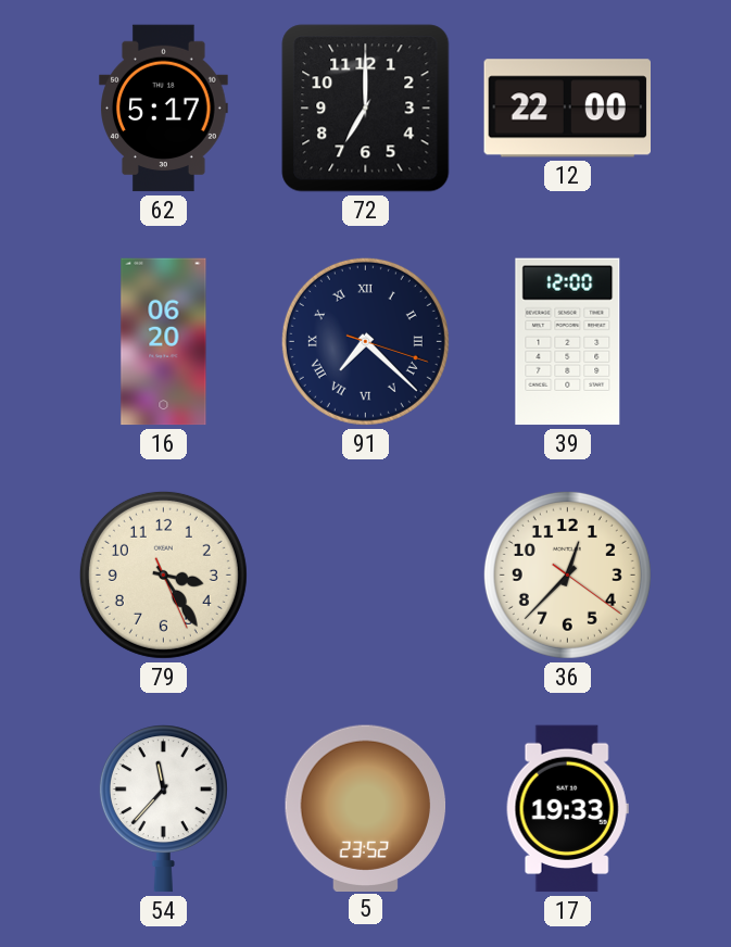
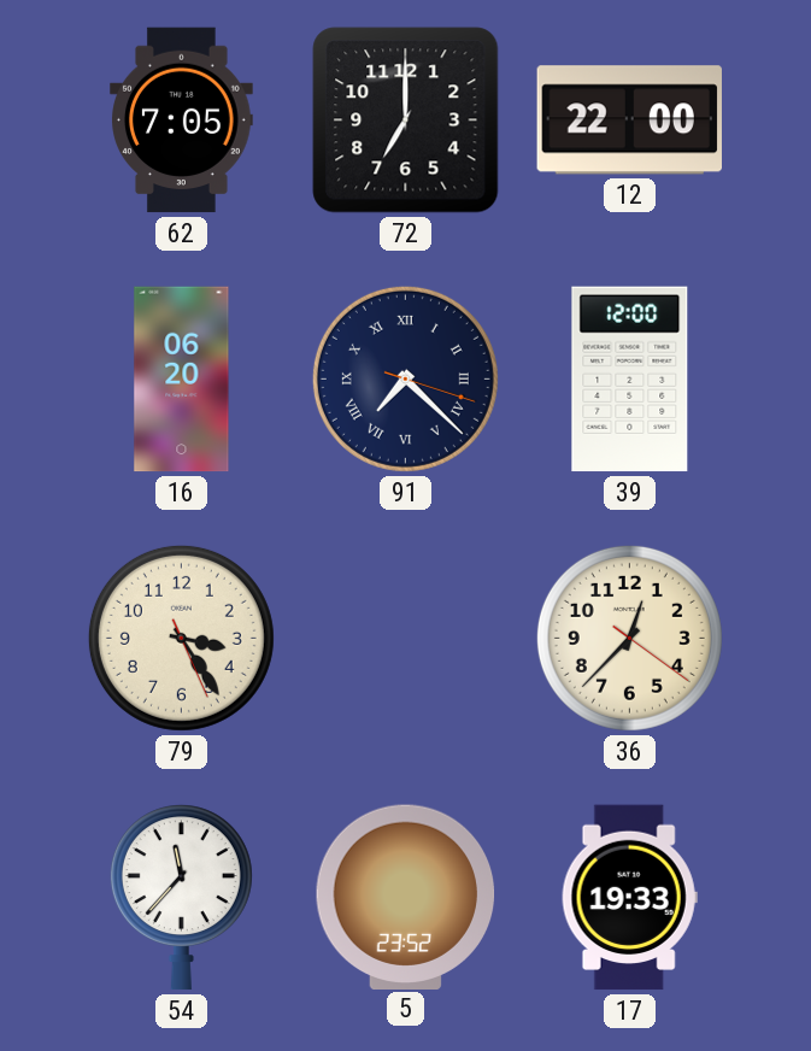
62: 5:17 -> 7:05 (182, 121)
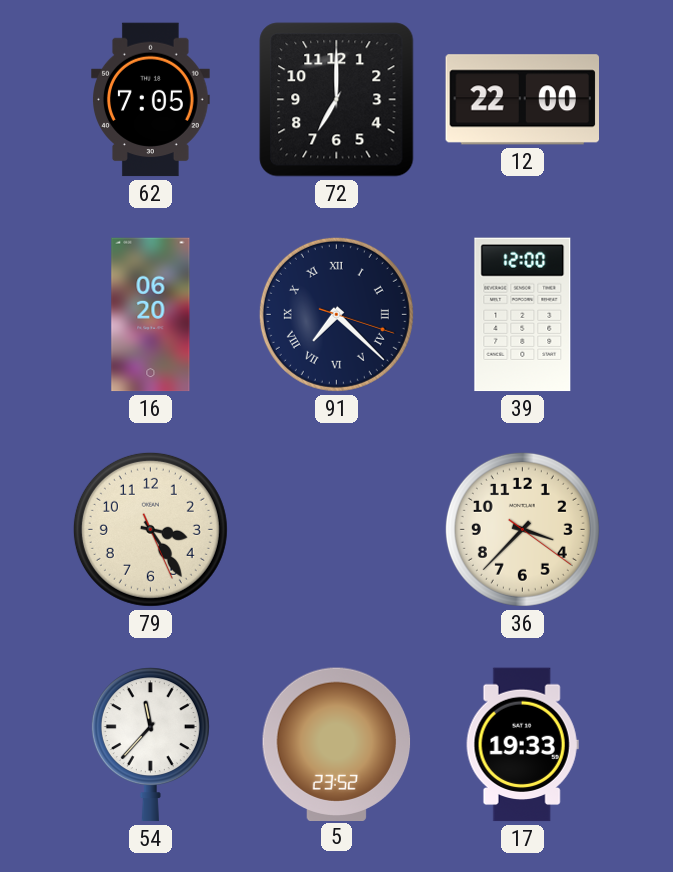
36: 12:37 -> 3:37 (522, 529)
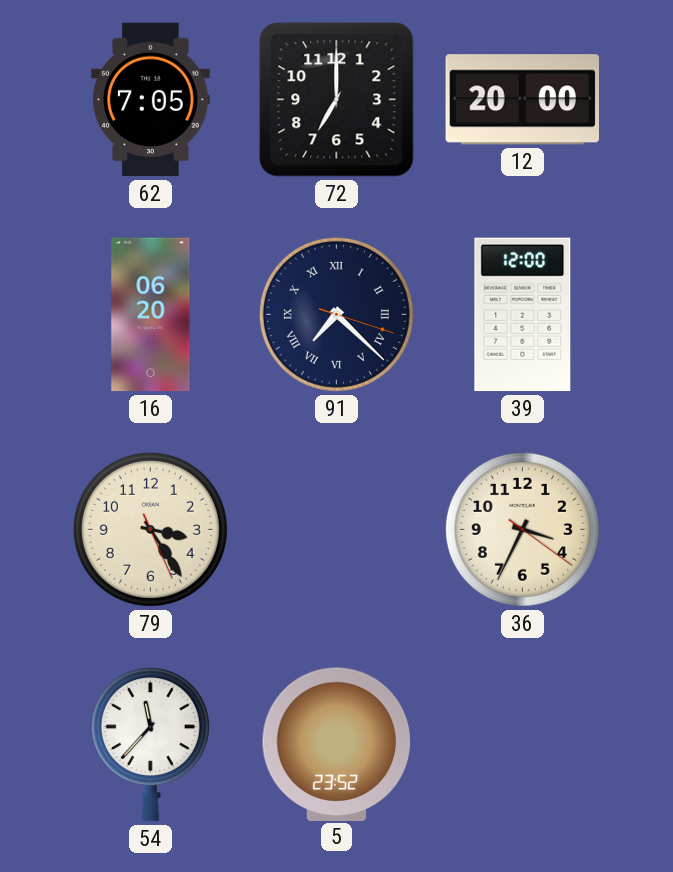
12: 22:00 -> 20:00 (522, 100)
36: 3:37 -> 3:34 (522, 529)
17: 19:33 -> none (522, 745)
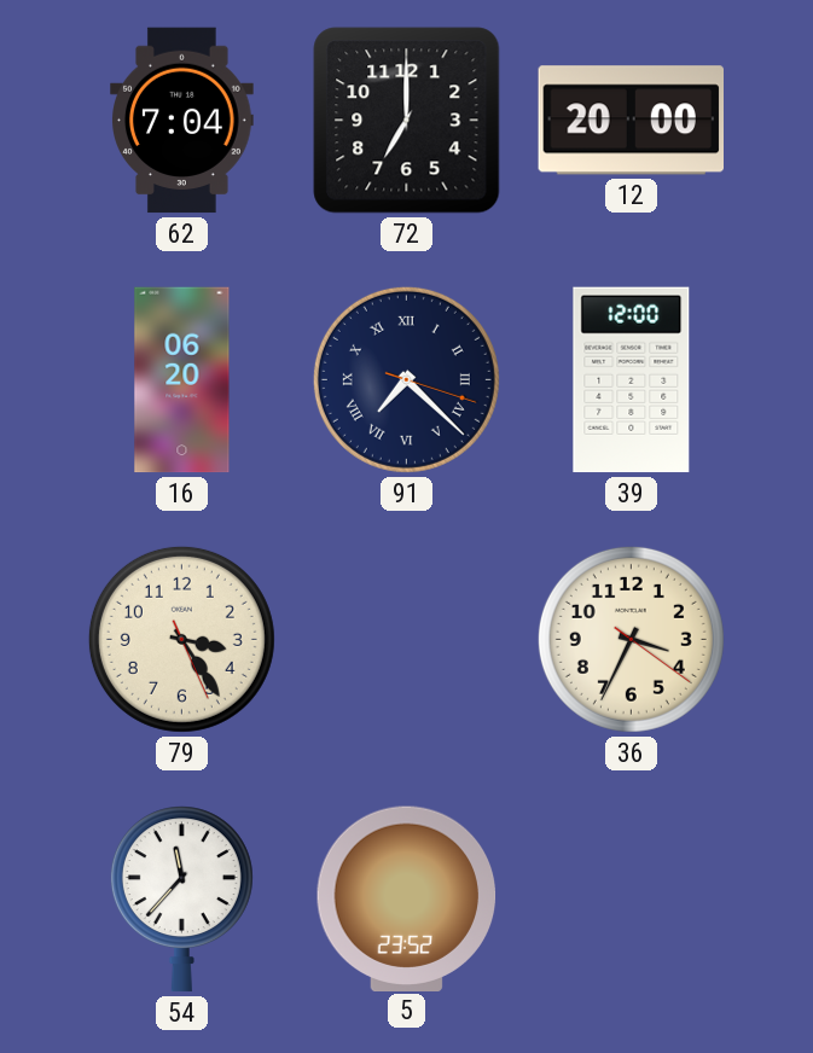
62: 7:05 -> 7:04 (182, 121)
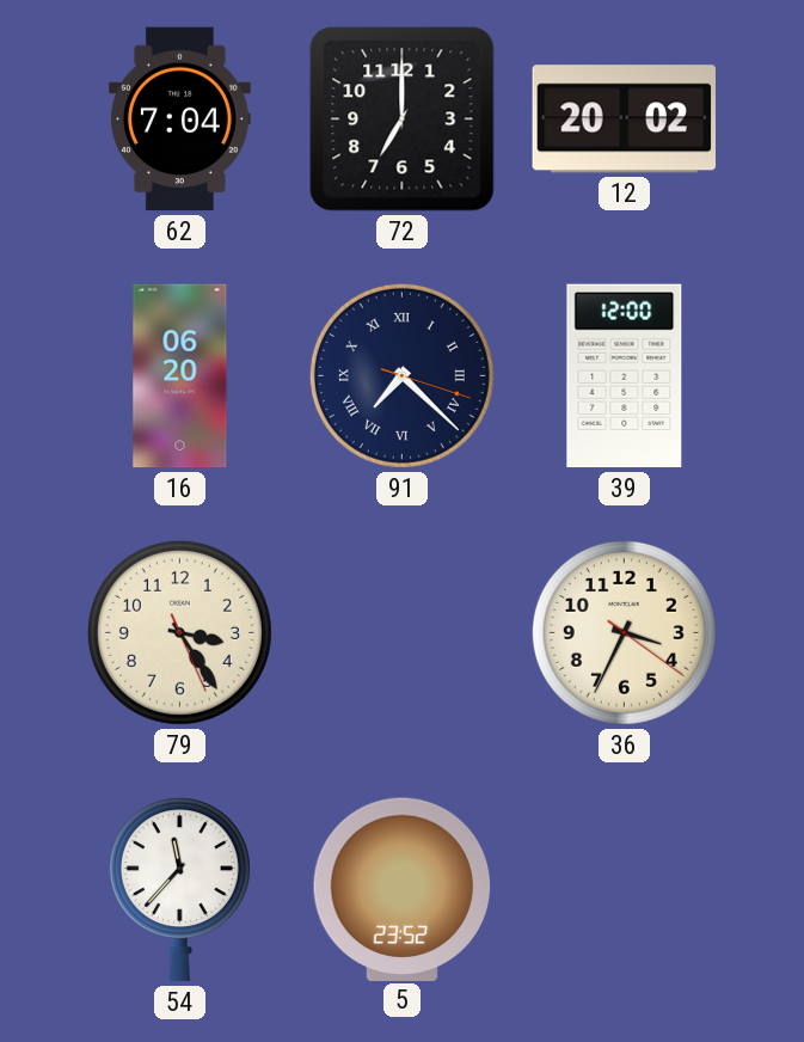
12: 20:00 -> 20:02 (624, 119)
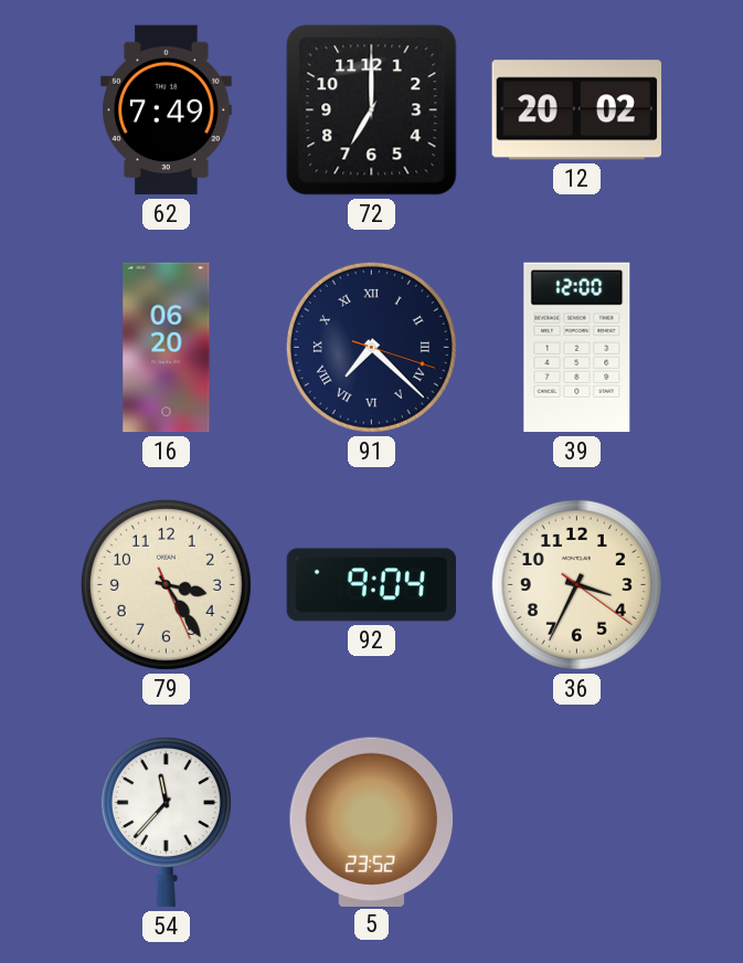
62: 7:04 -> 7:49 (167, 110)
92: none -> 9:04 (372, 585)
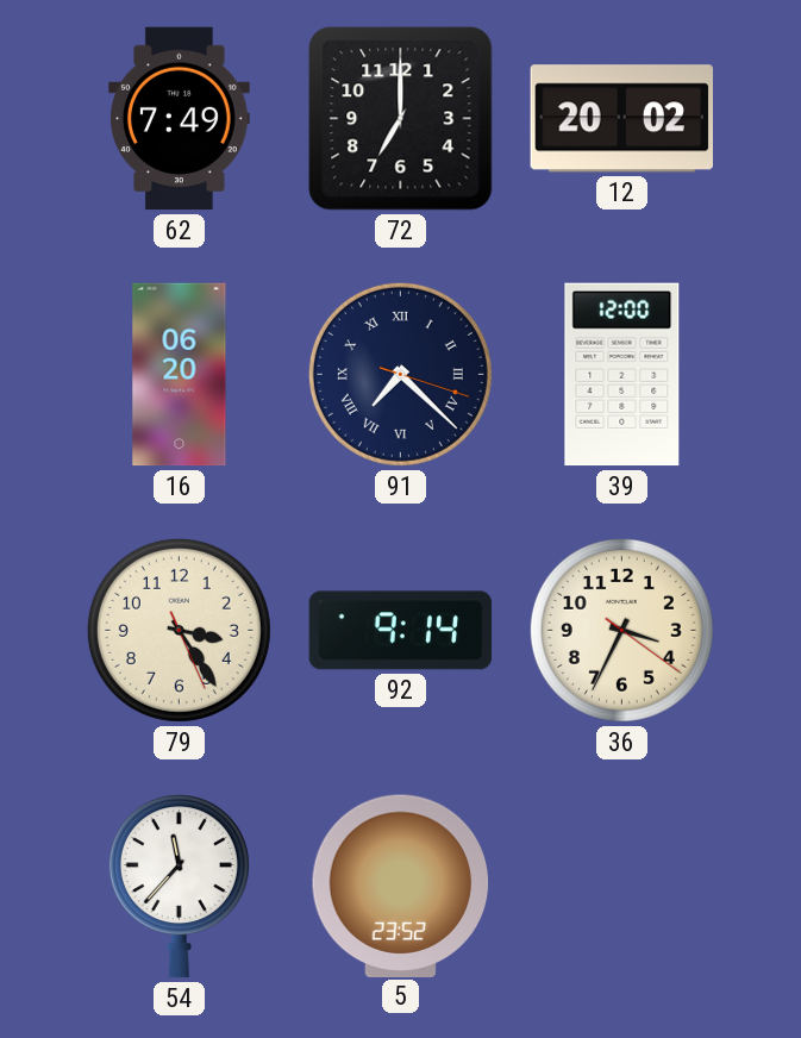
92: 9:04 -> 9:14 (401, 631)
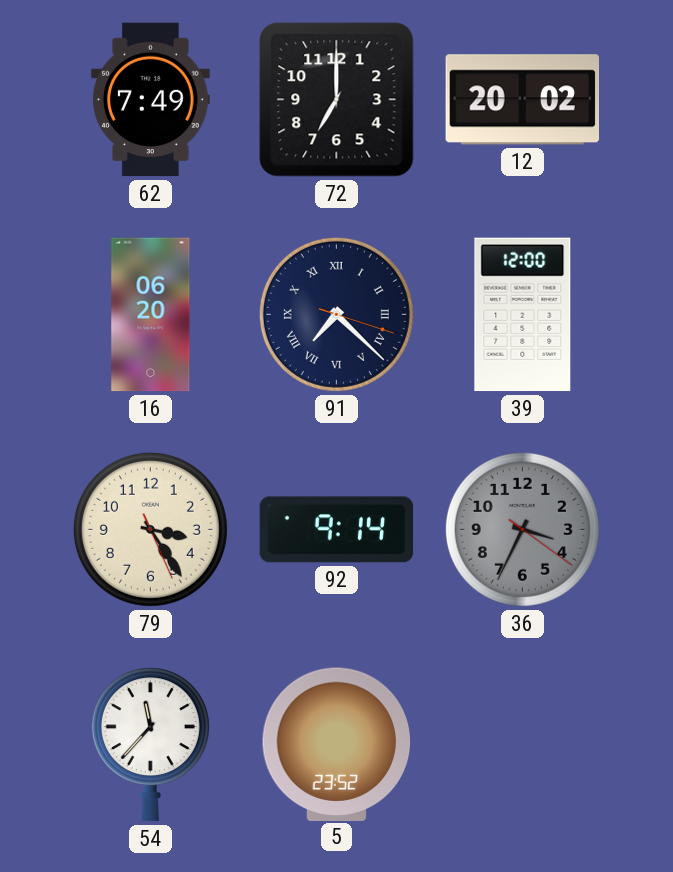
36 dial: cream -> grey (522, 529)
